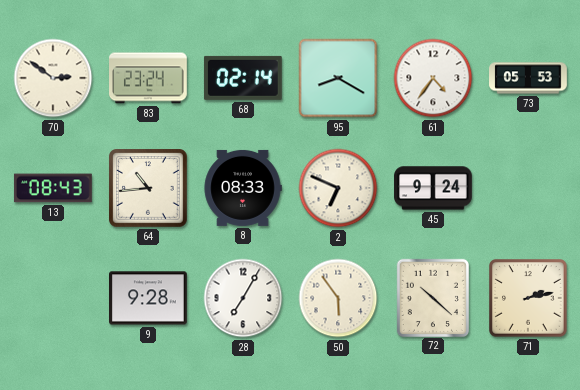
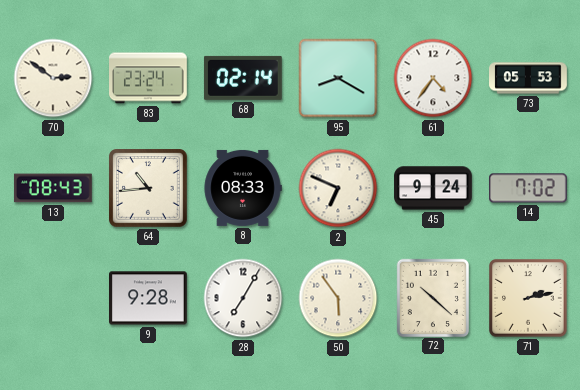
14: none -> 7:02 (529, 188)
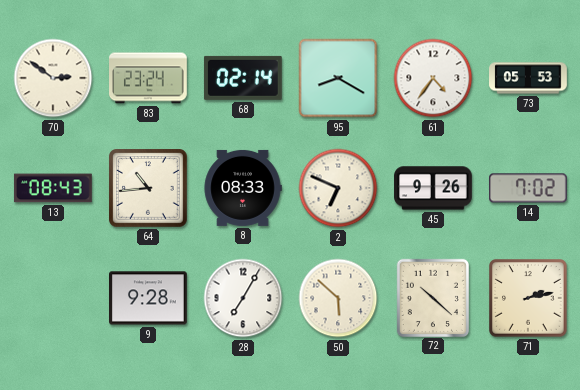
45: 9:24 -> 9:26 (433, 188)
50: 5:54 -> 5:52 (338, 298)
